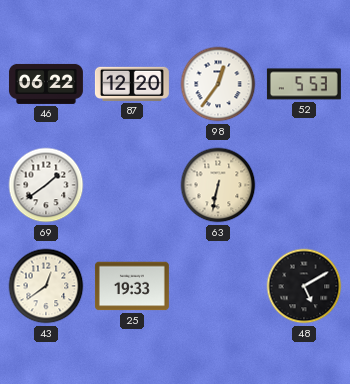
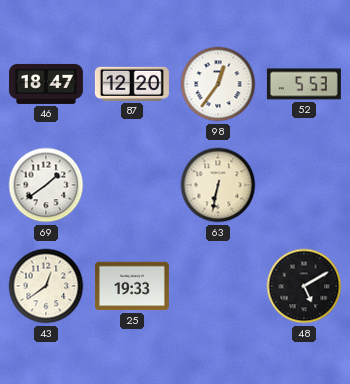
46: 06:22 -> 18:47 (46, 84)
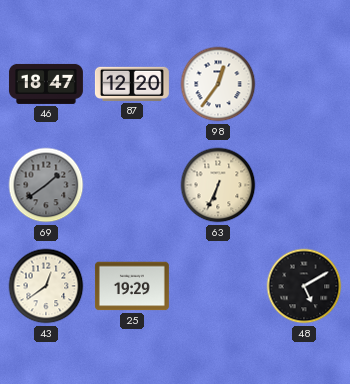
52: 5:53 -> none (304, 84)
69 dial: white -> grey (46, 185)
63: 6:32 -> 6:34 (218, 185)
25: 19:33 -> 19:29 (132, 286)
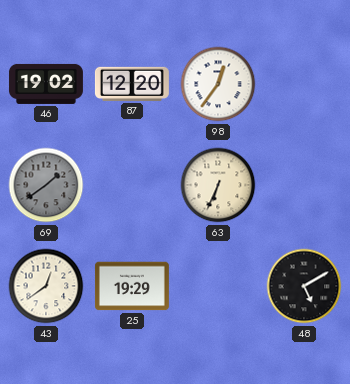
46: 18:47 -> 19:02 (46, 84)
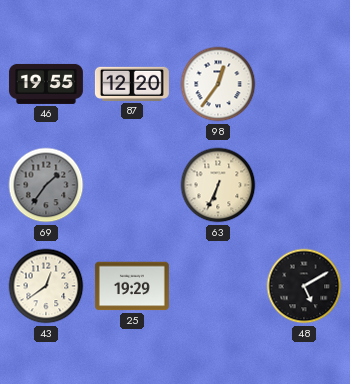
46: 19:02 -> 19:55 (46, 84)
69: 1:39 -> 1:36 (46, 185)
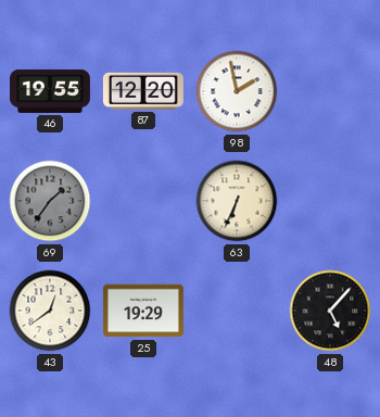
98: 12:36 -> 1:58 (237, 91)
48: 5:10 -> 5:07 (330, 311)
